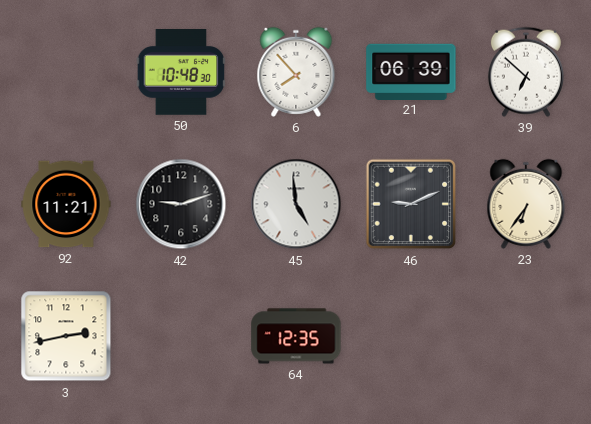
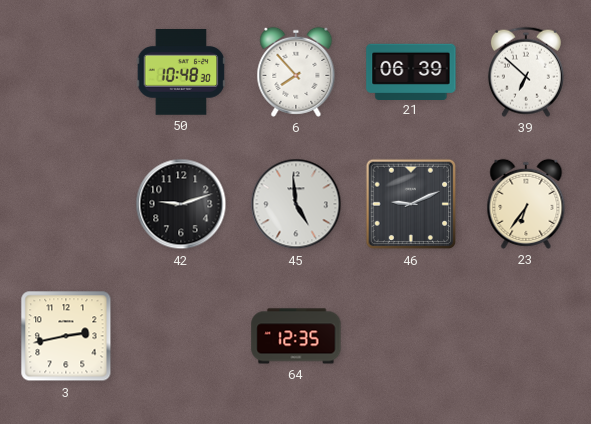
92: 11:21 -> none (66, 204)
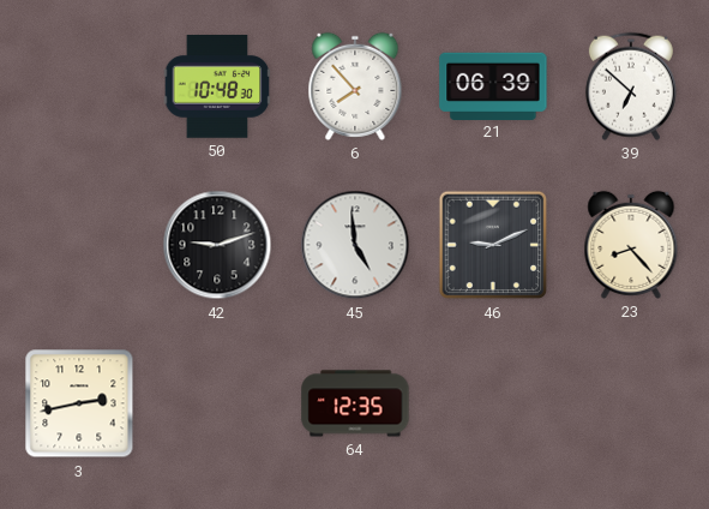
23: 6:36 -> 8:23 (631, 245)
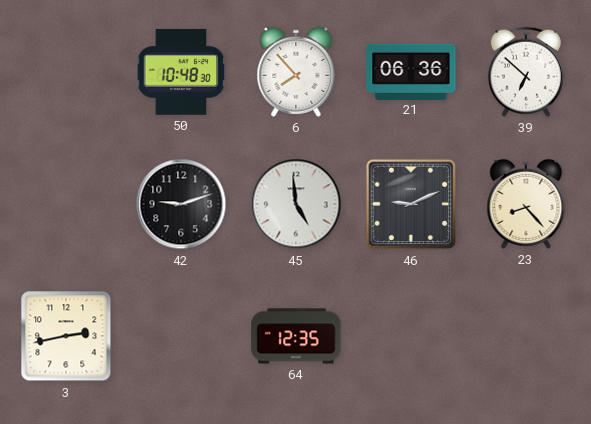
21: 06:39 -> 06:36 (411, 71)
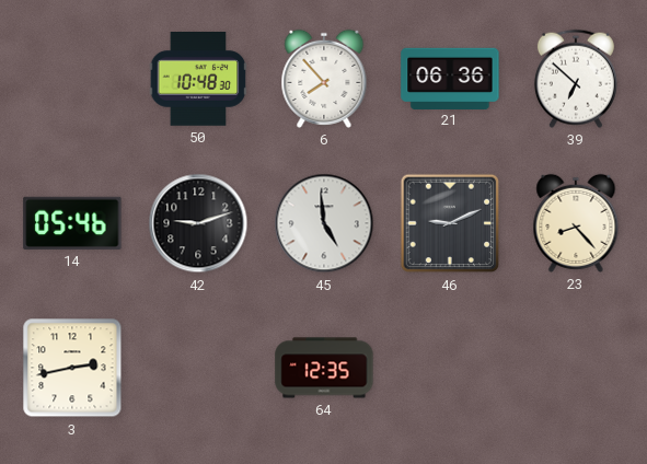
14: none -> 05:46 (72, 223)
